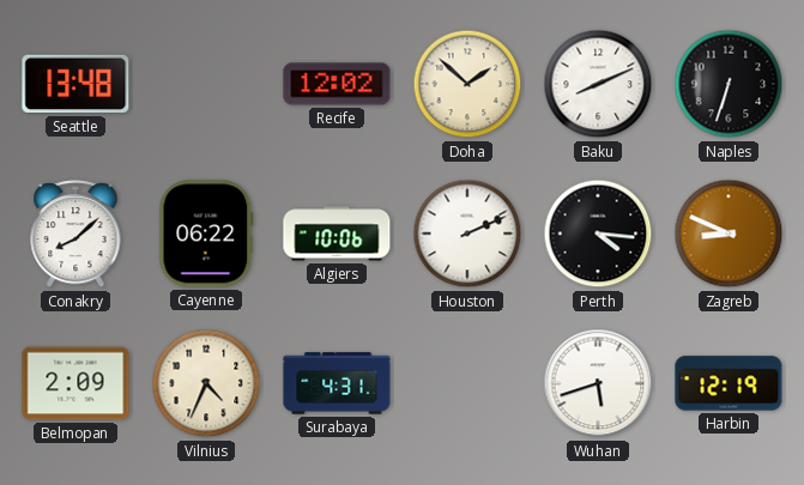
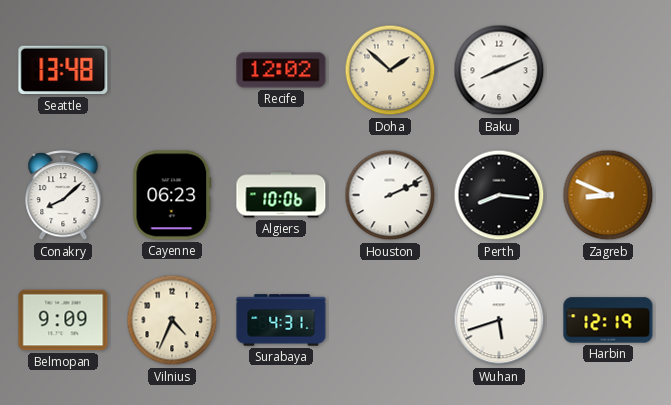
Naples: 6:33 -> none (729, 84)
Cayenne: 06:22 -> 06:23 (172, 195)
Perth: 4:16 -> 8:16 (499, 195)
Belmopan: 2:09 -> 9:09 (63, 320)
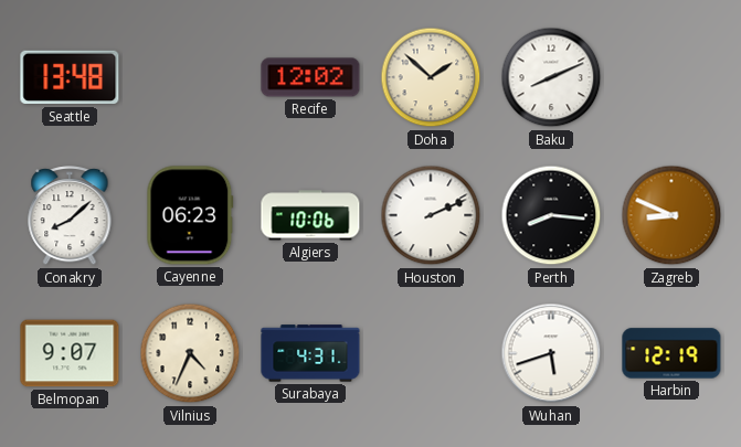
Belmopan: 9:09 -> 9:07 (70, 353)
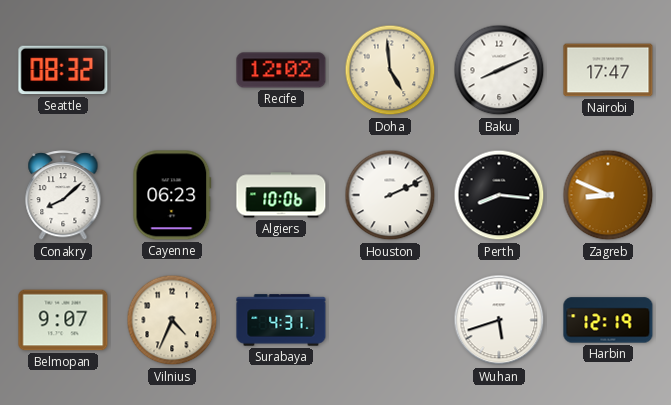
Seattle: 13:48 -> 08:32 (63, 70)
Doha: 1:52 -> 4:59 (390, 70)
Nairobi: none -> 17:47 (608, 70)
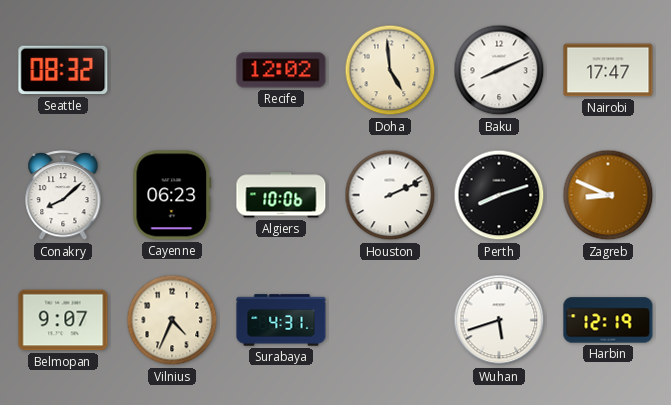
Perth: 8:16 -> 8:12 (499, 195)
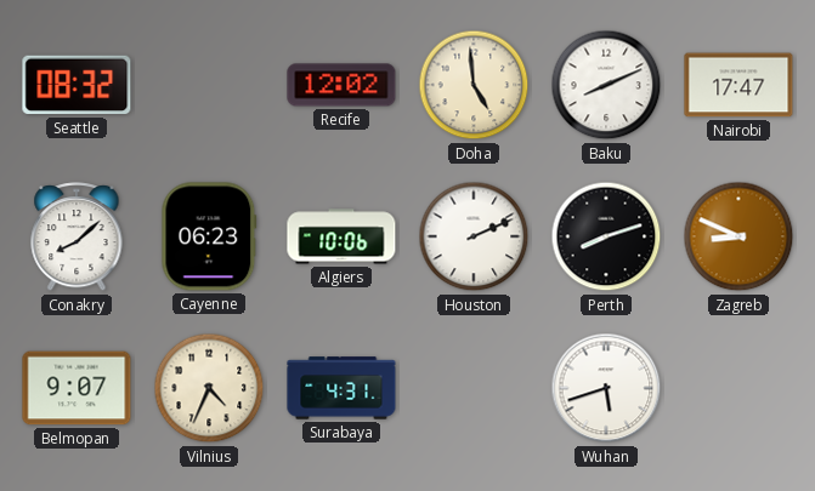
Harbin: 12:19 -> none (608, 320)
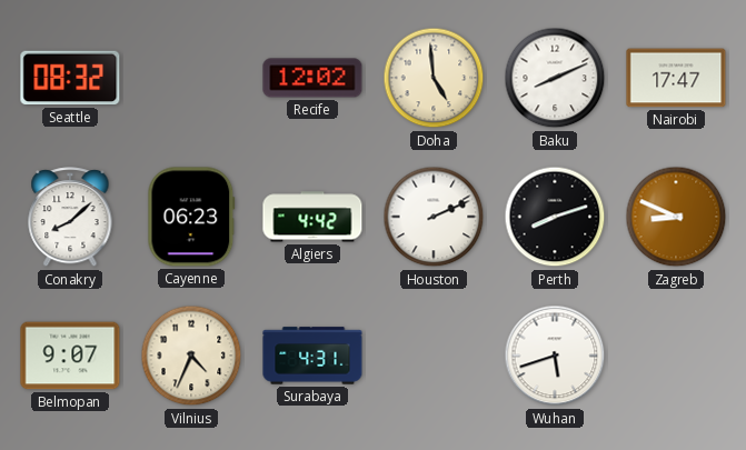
Algiers: 10:06 -> 4:42 (312, 217)
